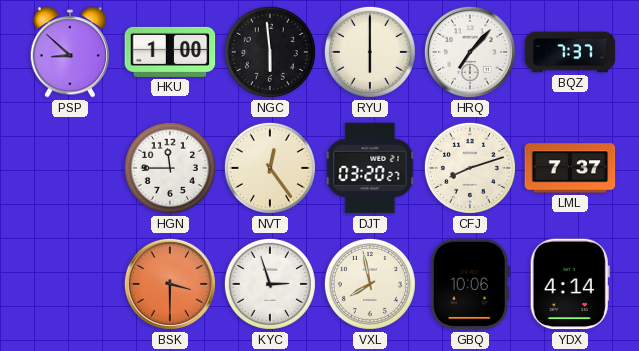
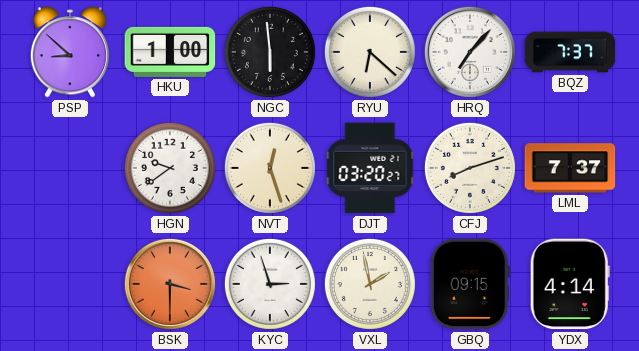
RYU: 6:00 -> 6:22 (370, 52)
HGN: 11:45 -> 9:39 (170, 168)
NVT: 12:24 -> 12:27 (270, 168)
VXL: 7:58 -> 1:58 (370, 284)
GBQ: 10:06 -> 09:15 (470, 284)
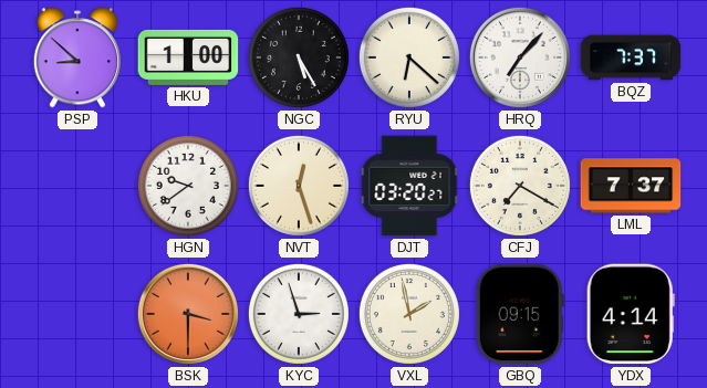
NGC: 5:59 -> 5:25 (299, 57)
CFJ: 8:12 -> 7:20 (520, 186)
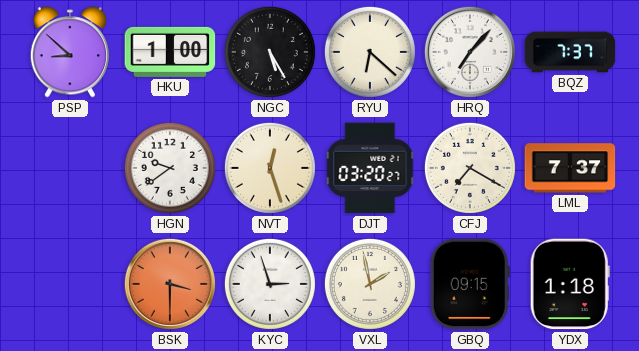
YDX: 4:14 -> 1:18 (570, 284)
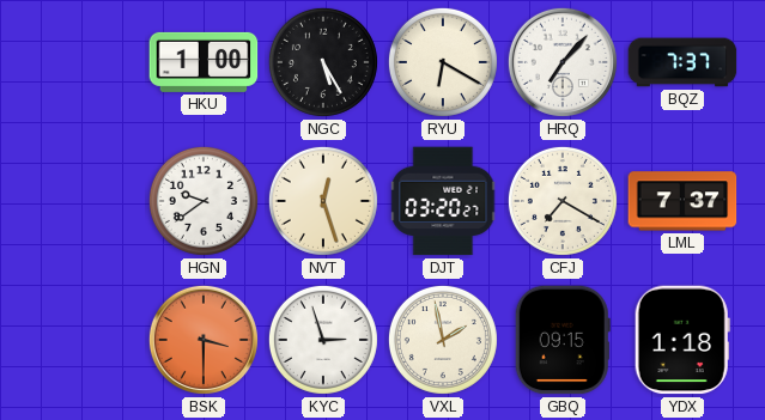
PSP: 8:52 -> none (69, 52)
RYU: 6:22 -> 6:20 (443, 62)
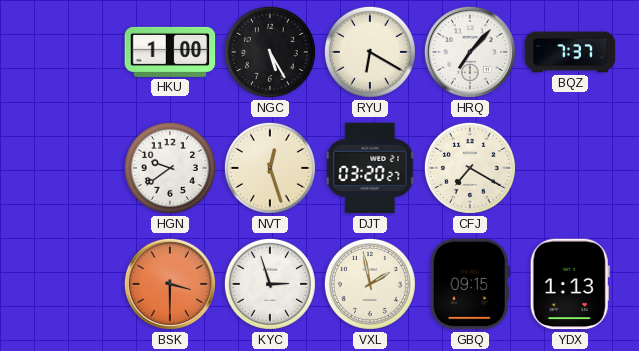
LML: 7:37 -> none (682, 201)
YDX: 1:18 -> 1:13 (570, 284)
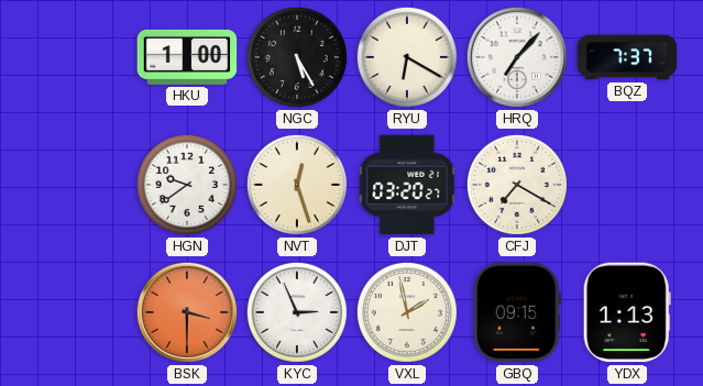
KYC: 2:57 -> 2:56 (297, 312)
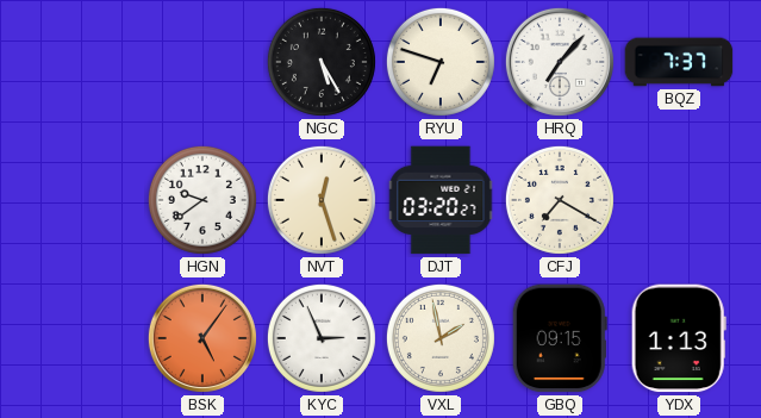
HKU: 1:00 -> none (187, 57)
RYU: 6:20 -> 6:48 (441, 62)
BSK: 3:30 -> 5:06 (202, 338)
